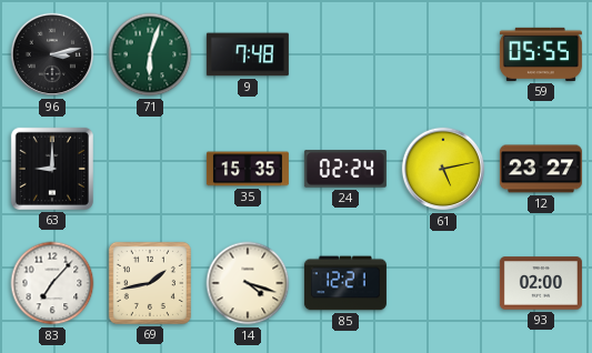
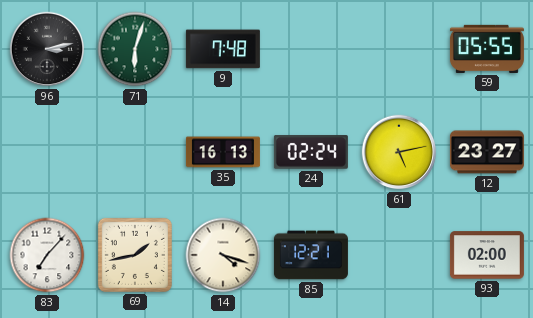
63: 9:00 -> none (52, 169)
35: 15:35 -> 16:13 (223, 152)
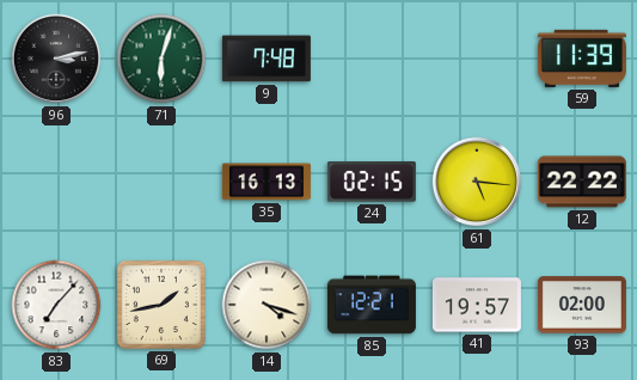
59: 05:55 -> 11:39 (582, 59)
24: 02:24 -> 02:15 (372, 182)
61: 5:13 -> 5:16 (477, 182)
12: 23:27 -> 22:22 (582, 182)
41: none -> 19:57 (477, 305)
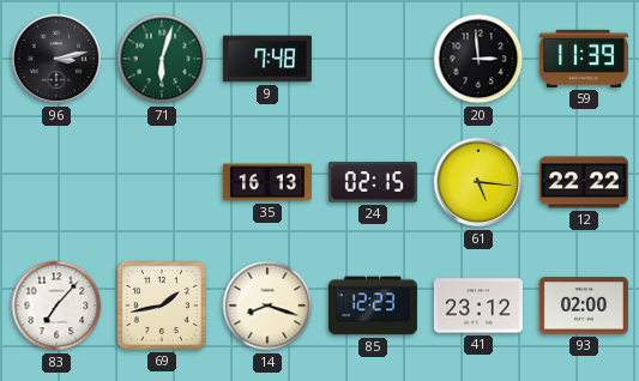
20: none -> 2:59 (478, 59)
14: 4:18 -> 8:18 (267, 306)
85: 12:21 -> 12:23 (373, 306)
41: 19:57 -> 23:12 (478, 306)
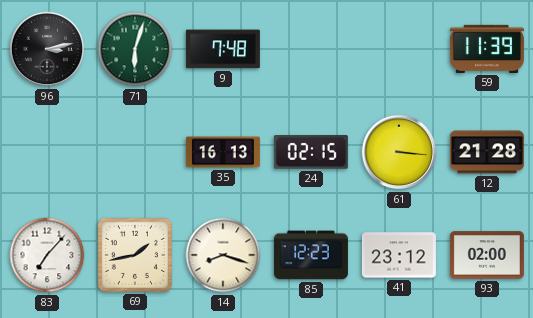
20: 2:59 -> none (478, 59)
61: 5:16 -> 3:16 (399, 152)
12: 22:22 -> 21:28 (487, 152)
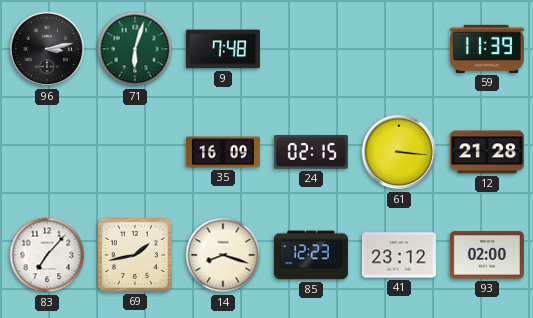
35: 16:13 -> 16:09 (223, 152)
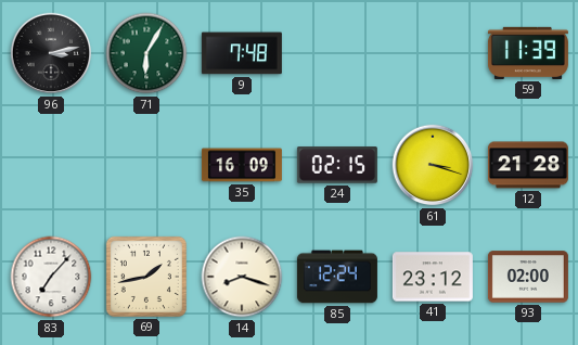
71: 6:03 -> 6:05 (146, 53)
61: 3:16 -> 3:18 (433, 165)
85: 12:23 -> 12:24 (337, 277)
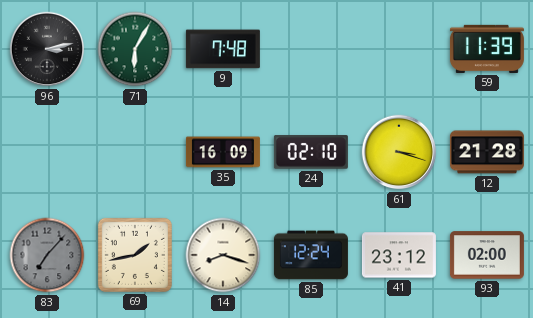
24: 02:15 -> 02:10 (311, 152)
83 dial: white -> grey (47, 255)
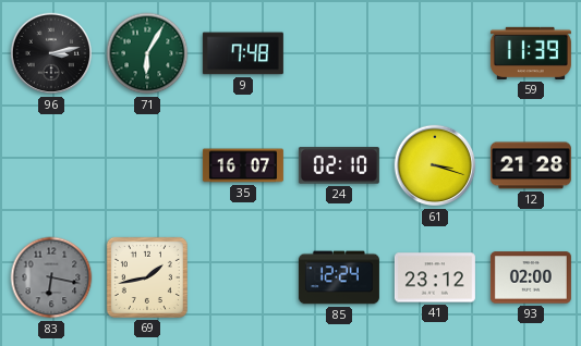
35: 16:09 -> 16:07 (243, 165)
83: 7:07 -> 6:17 (51, 277)
14: 8:18 -> none (223, 255)
